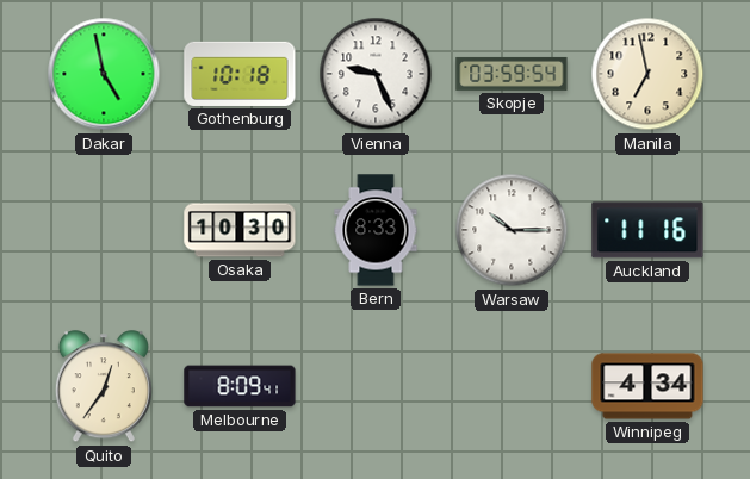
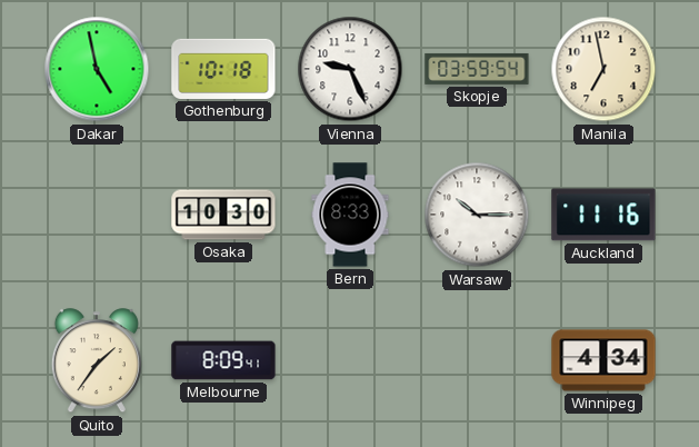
Quito: 12:36 -> 1:36 (97, 361)
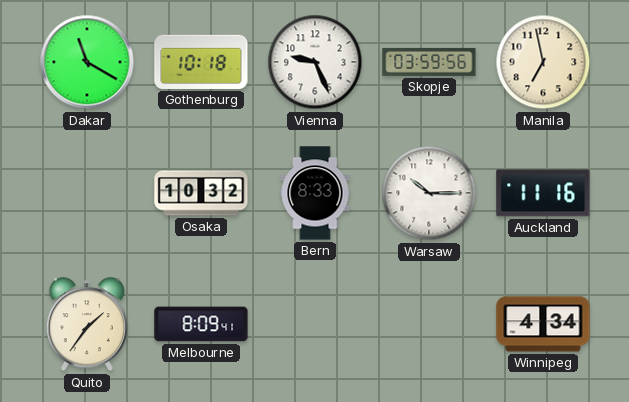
Dakar: 4:58 -> 11:20 (87, 62)
Skopje: 03:59:54 -> 03:59:56 (429, 62)
Osaka: 10:30 -> 10:32 (201, 193)
